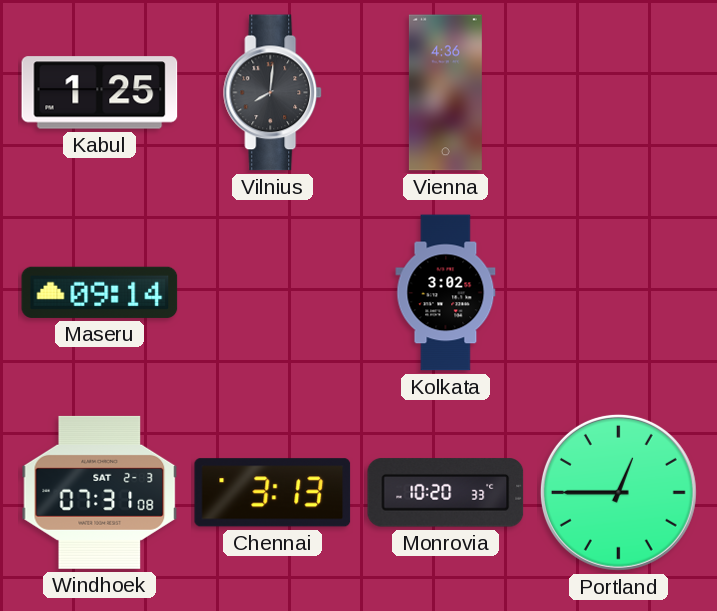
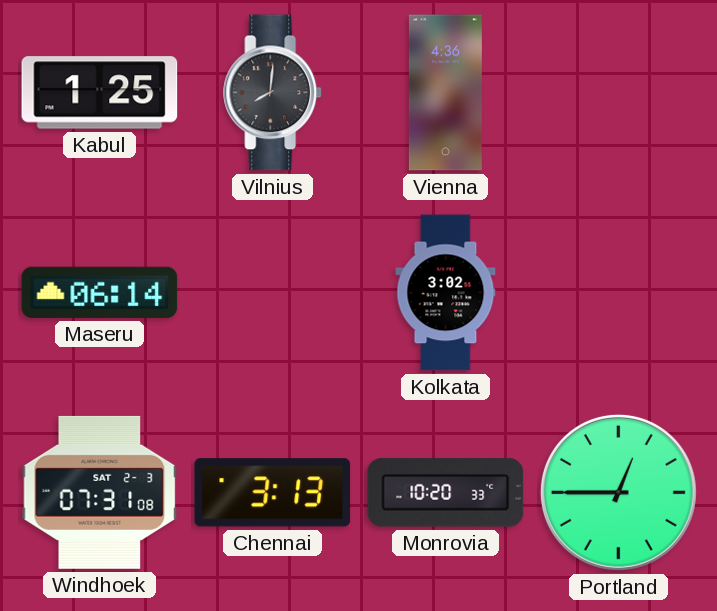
Maseru: 09:14 -> 06:14 (100, 292)
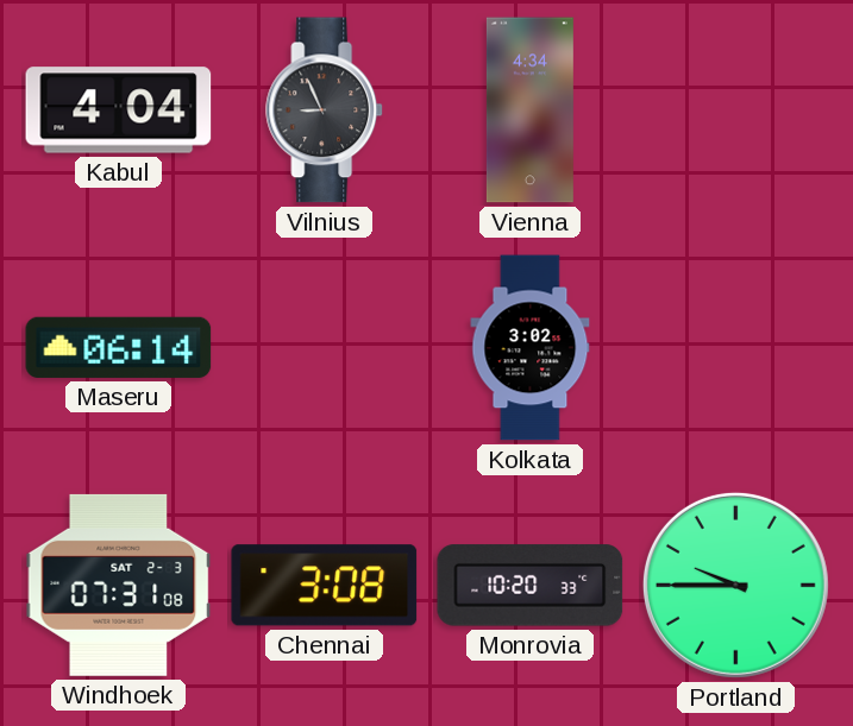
Kabul: 1:25 -> 4:04 (119, 111)
Vilnius: 8:01 -> 8:56 (325, 111)
Vienna: 4:36 -> 4:34 (529, 111)
Chennai: 3:13 -> 3:08 (325, 586)
Portland: 12:45 -> 9:45 (735, 585)
